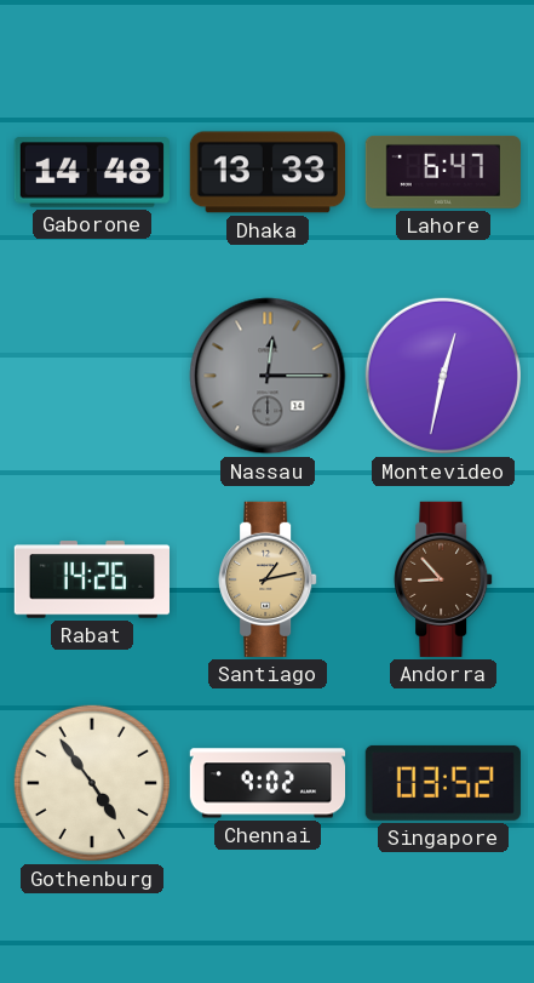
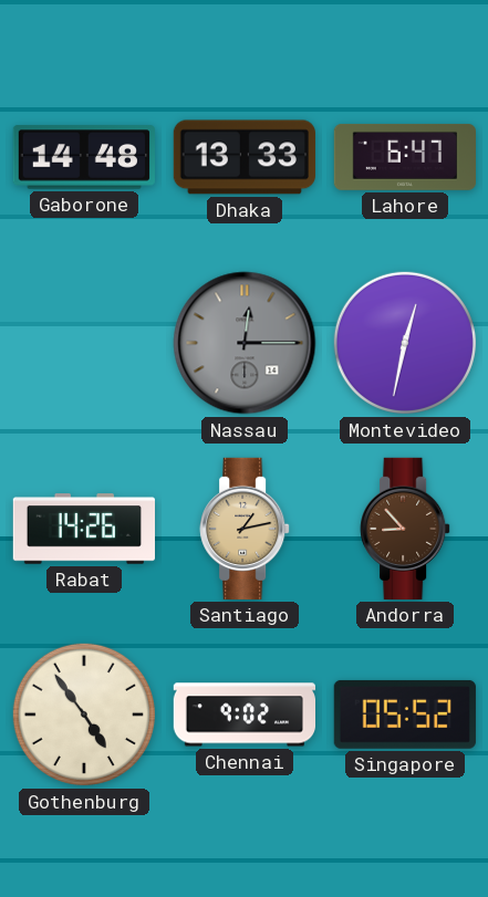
Singapore: 03:52 -> 05:52 (405, 715)
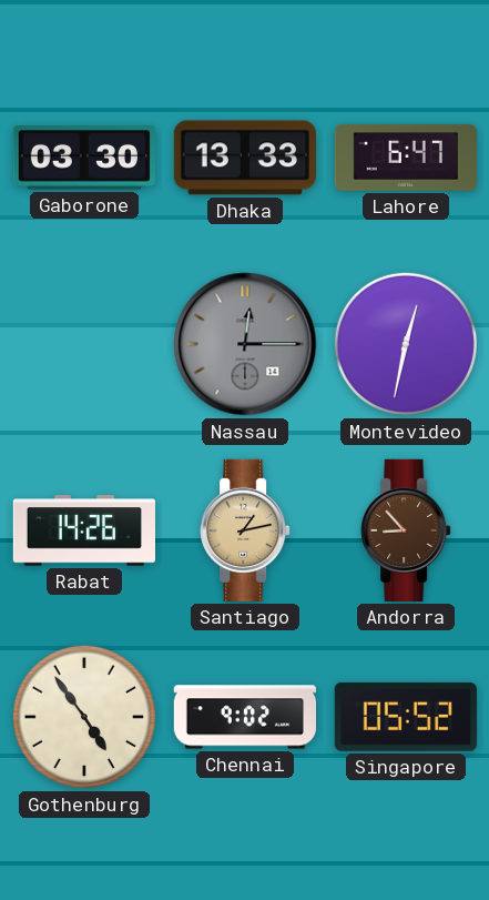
Gaborone: 14:48 -> 03:30 (84, 158)
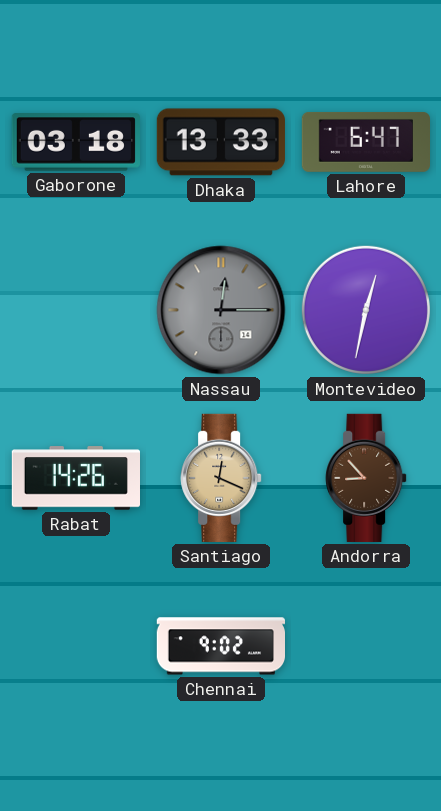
Gaborone: 03:30 -> 03:18 (76, 142)
Santiago: 1:13 -> 12:19 (221, 478)
Gothenburg: 4:54 -> none (84, 717)
Singapore: 05:52 -> none (406, 717)
